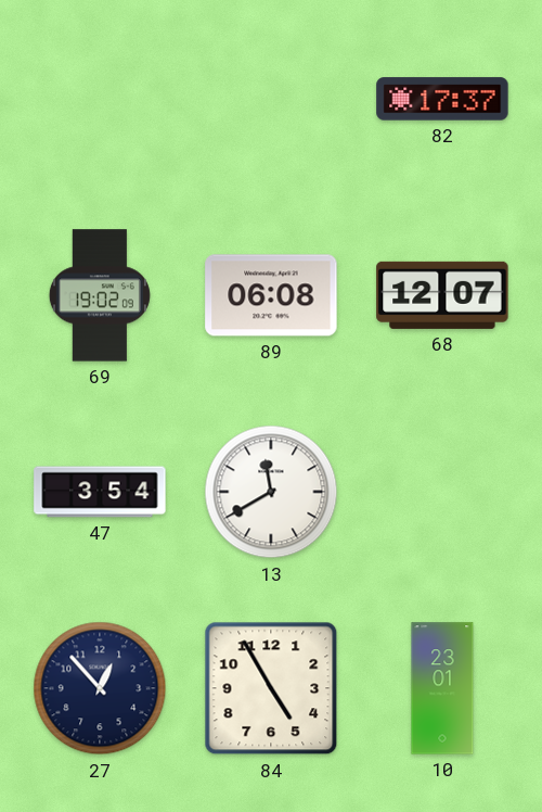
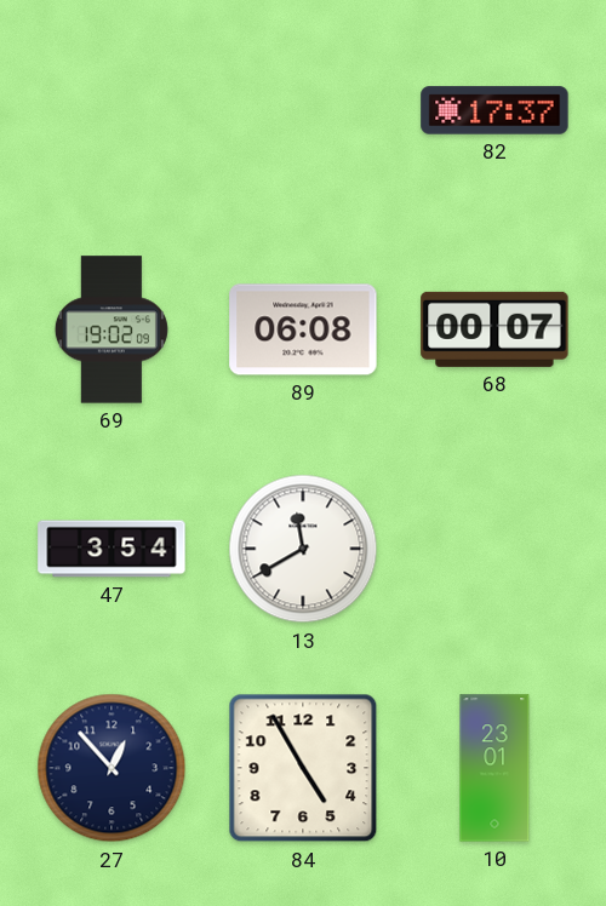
68: 12:07 -> 00:07 (494, 329)
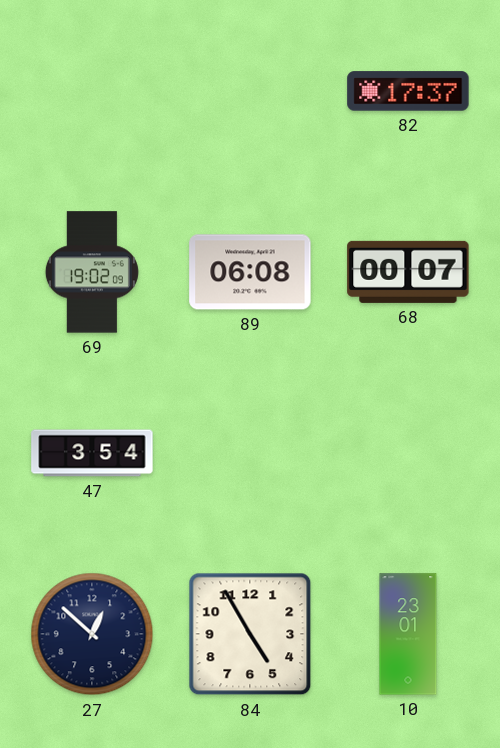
13: 11:40 -> none (303, 549)
27: 12:53 -> 12:52 (92, 634)
